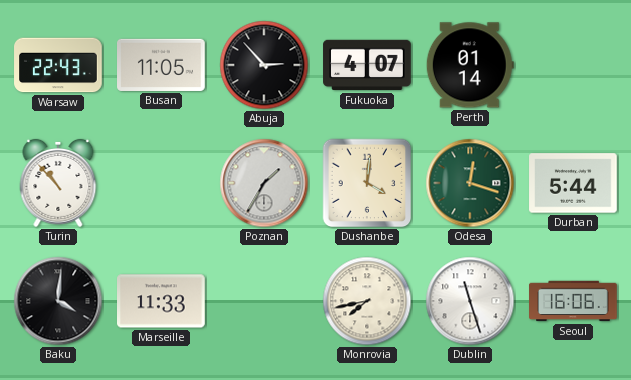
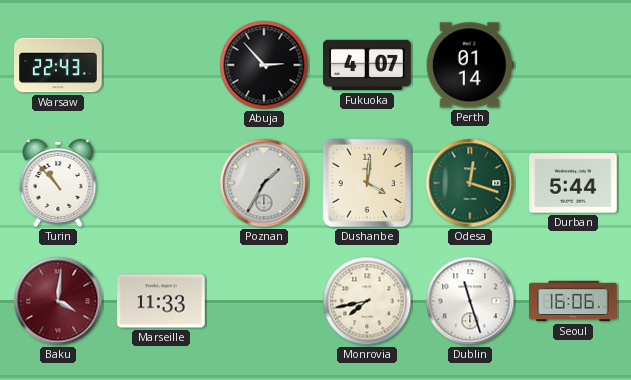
Busan: 11:05 -> none (161, 65)
Baku dial: black -> burgundy (58, 301)
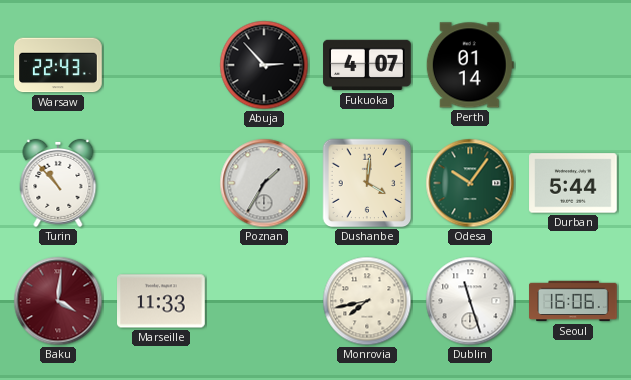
Odesa: 12:18 -> 10:06 (470, 183)
